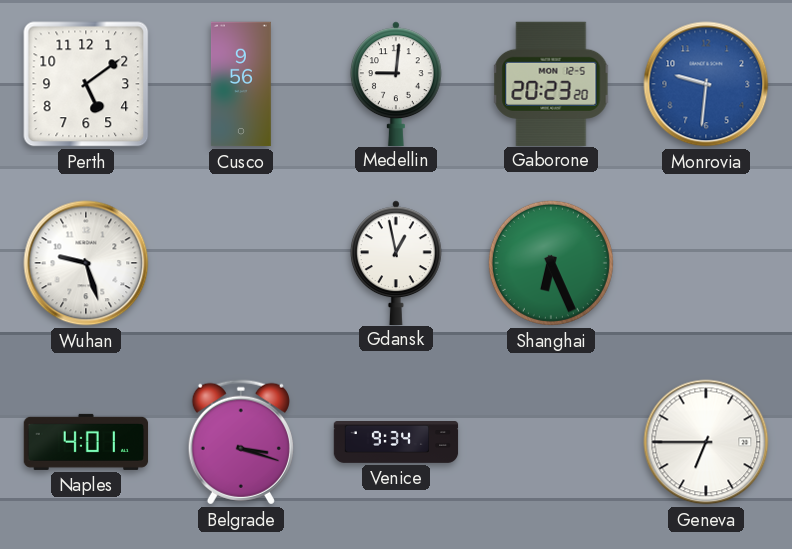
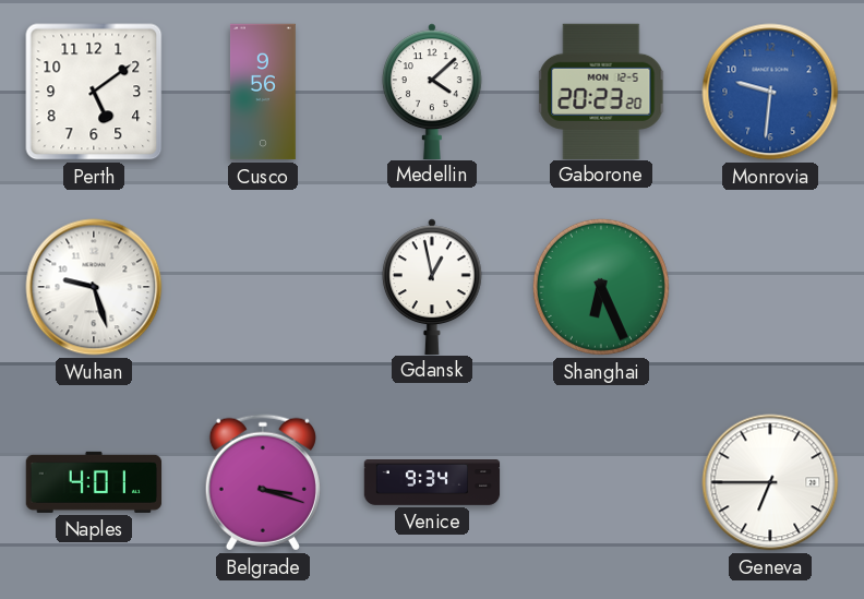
Medellin: 9:01 -> 4:08 (432, 91)
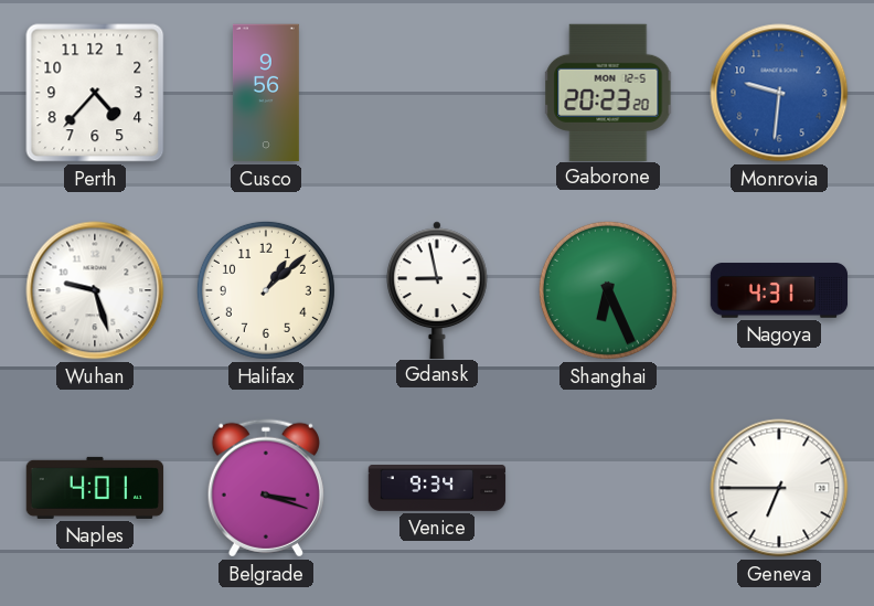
Perth: 5:09 -> 4:37 (95, 93)
Medellin: 4:08 -> none (432, 91)
Halifax: none -> 1:08 (266, 290)
Gdansk: 12:58 -> 8:58 (437, 289)
Nagoya: none -> 4:31 (779, 290)
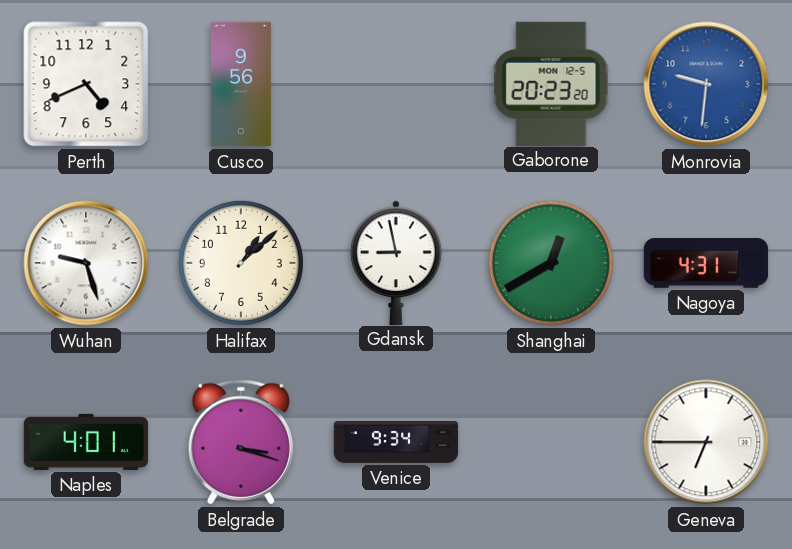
Perth: 4:37 -> 4:41 (86, 84)
Shanghai: 6:26 -> 12:40 (551, 263)
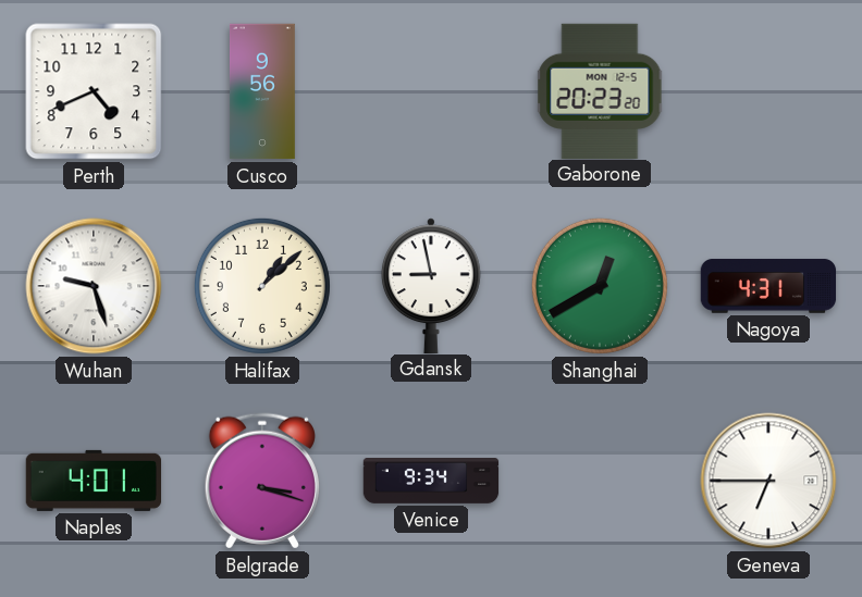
Monrovia: 9:31 -> none (706, 84)
